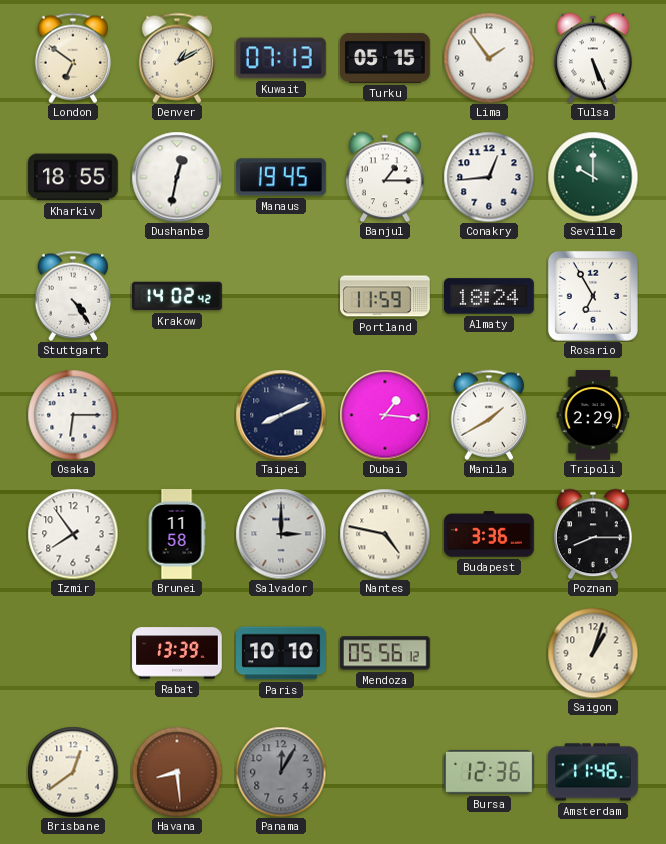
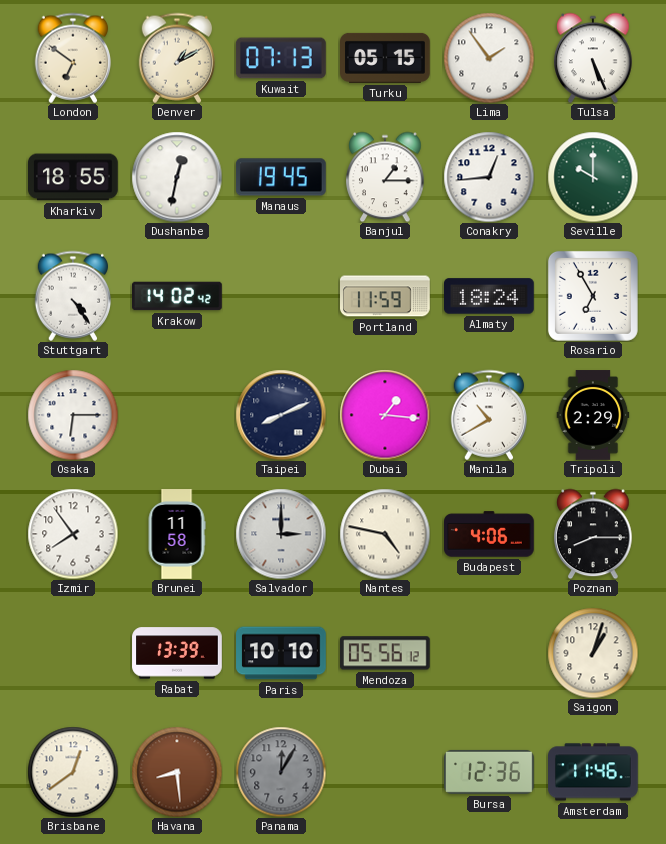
Manila: 1:40 -> 10:40 (488, 415)
Budapest: 3:36 -> 4:06 (490, 534)
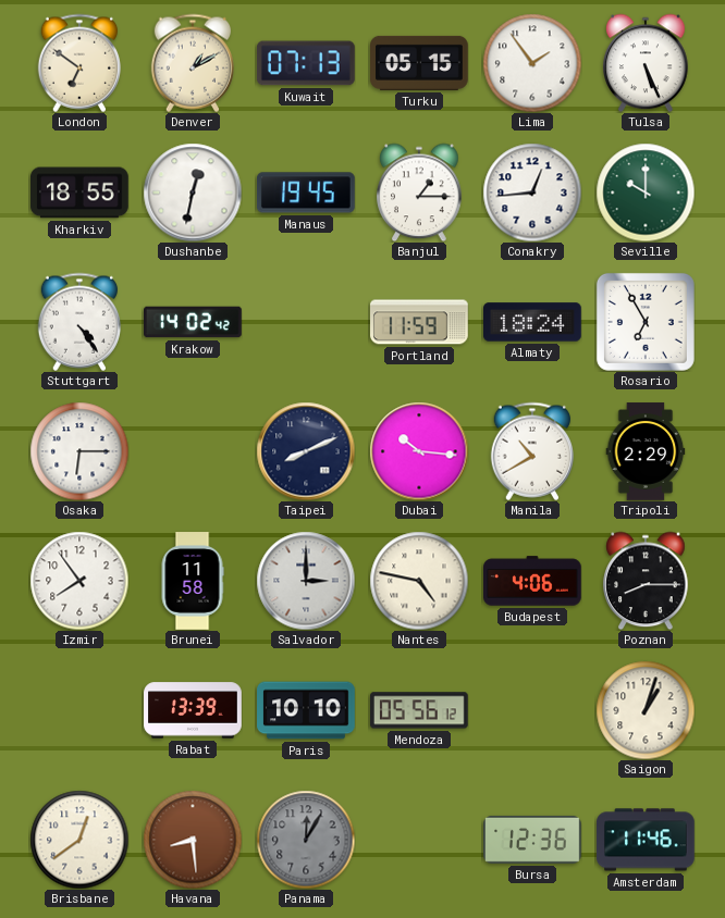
Dubai: 1:16 -> 10:16 (419, 451)
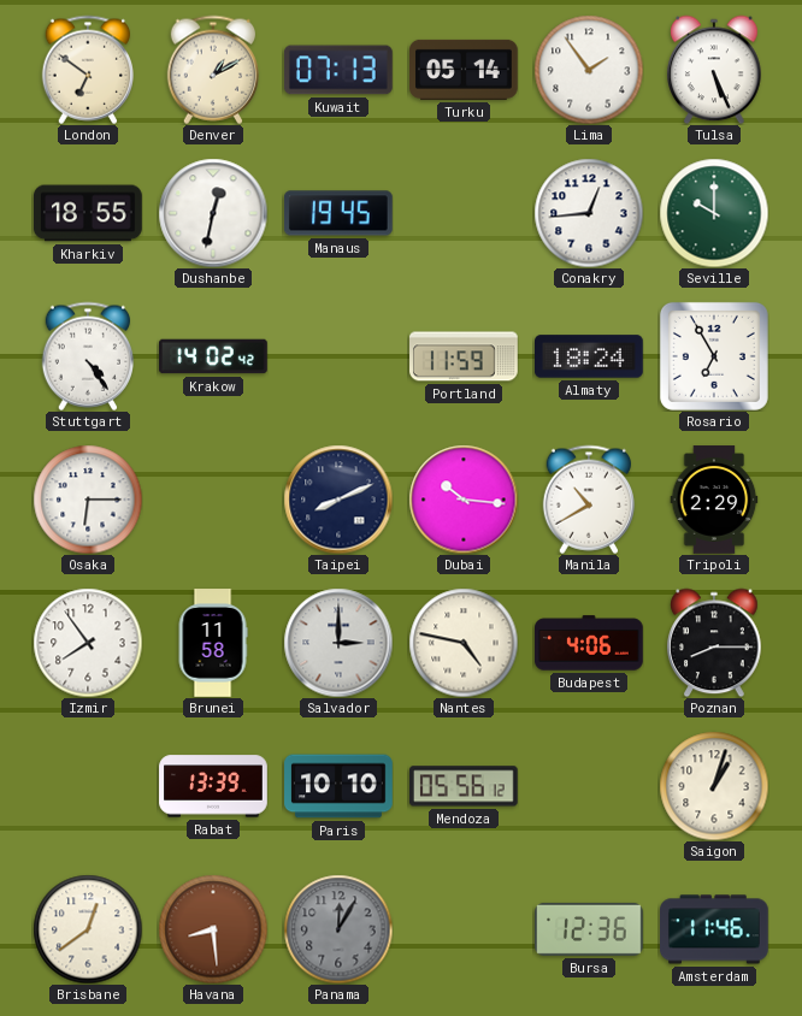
Turku: 05:15 -> 05:14 (465, 70)
Banjul: 1:15 -> none (419, 193)
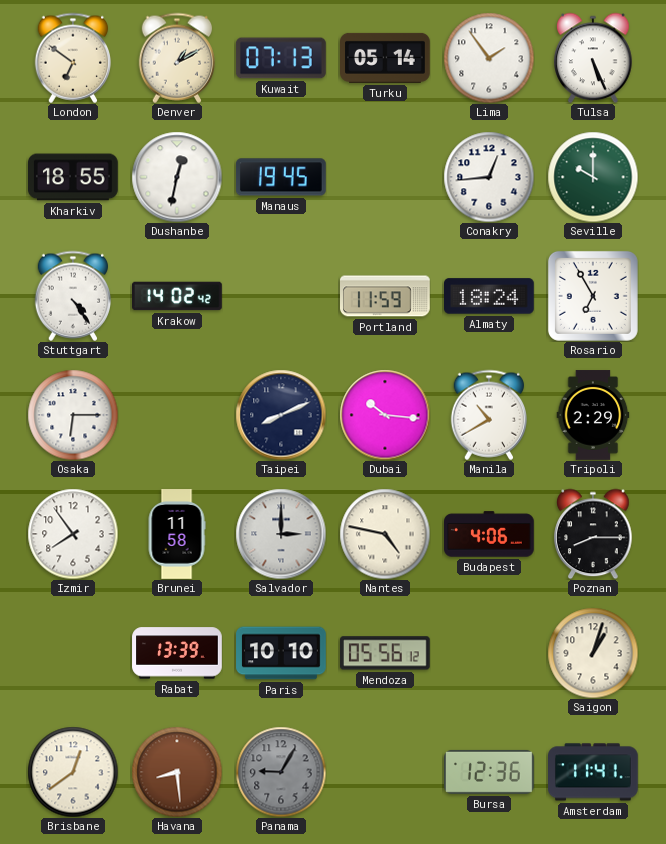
Panama: 12:05 -> 9:05 (281, 772)
Amsterdam: 11:46 -> 11:41 (594, 772)
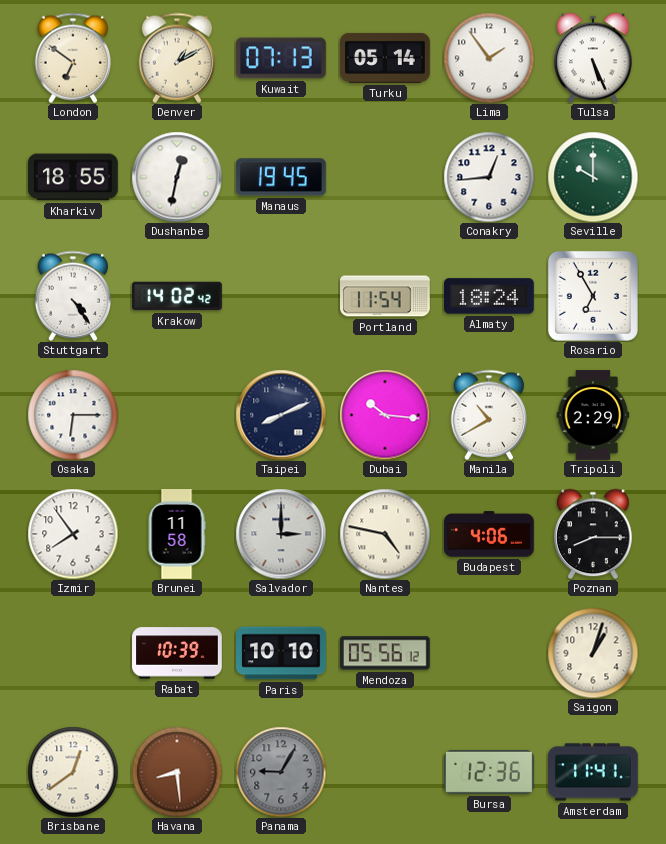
Portland: 11:59 -> 11:54 (386, 296)
Rabat: 13:39 -> 10:39 (177, 653)
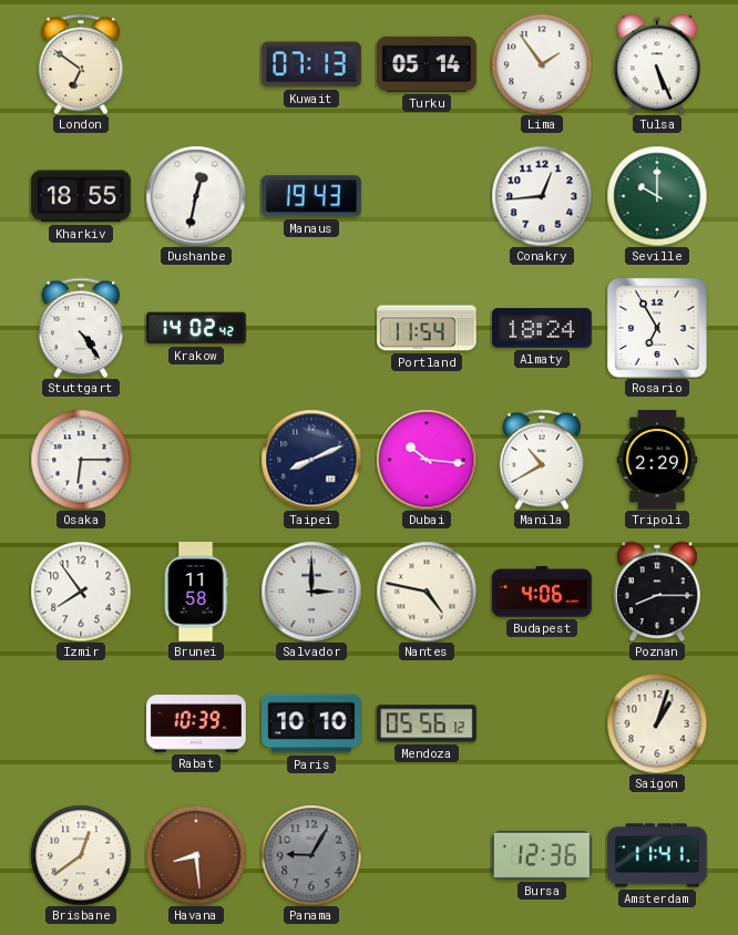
Denver: 1:10 -> none (176, 58)
Manaus: 19:45 -> 19:43 (312, 196)
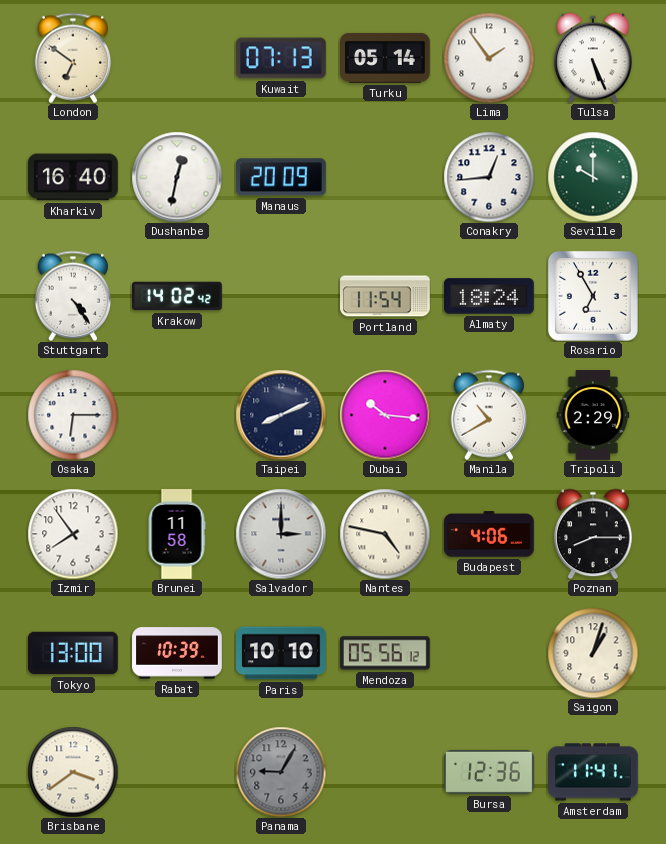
Kharkiv: 18:55 -> 16:40 (74, 177)
Manaus: 19:43 -> 20:09 (282, 177)
Tokyo: none -> 13:00 (74, 653)
Brisbane: 12:39 -> 3:39 (73, 772)
Havana: 8:29 -> none (196, 855)
